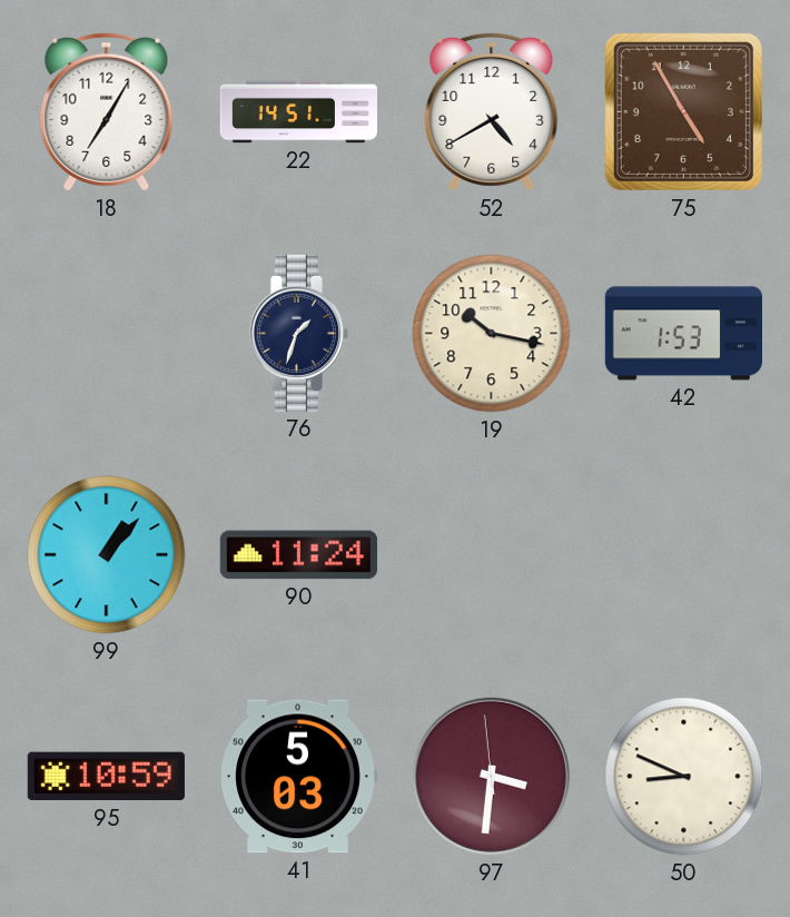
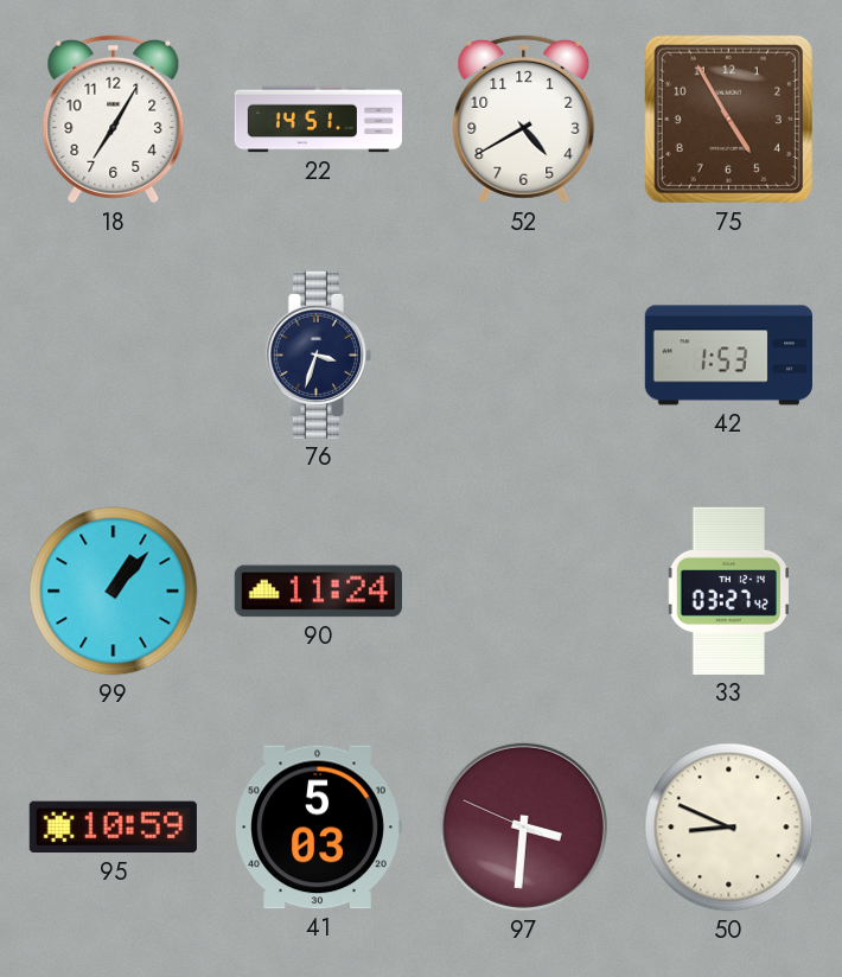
76: 1:33 -> 3:33 (318, 355)
19: 10:17 -> none (492, 334)
33: none -> 03:27 (728, 590)
97: 3:30:59 -> 3:30:49 (523, 826)
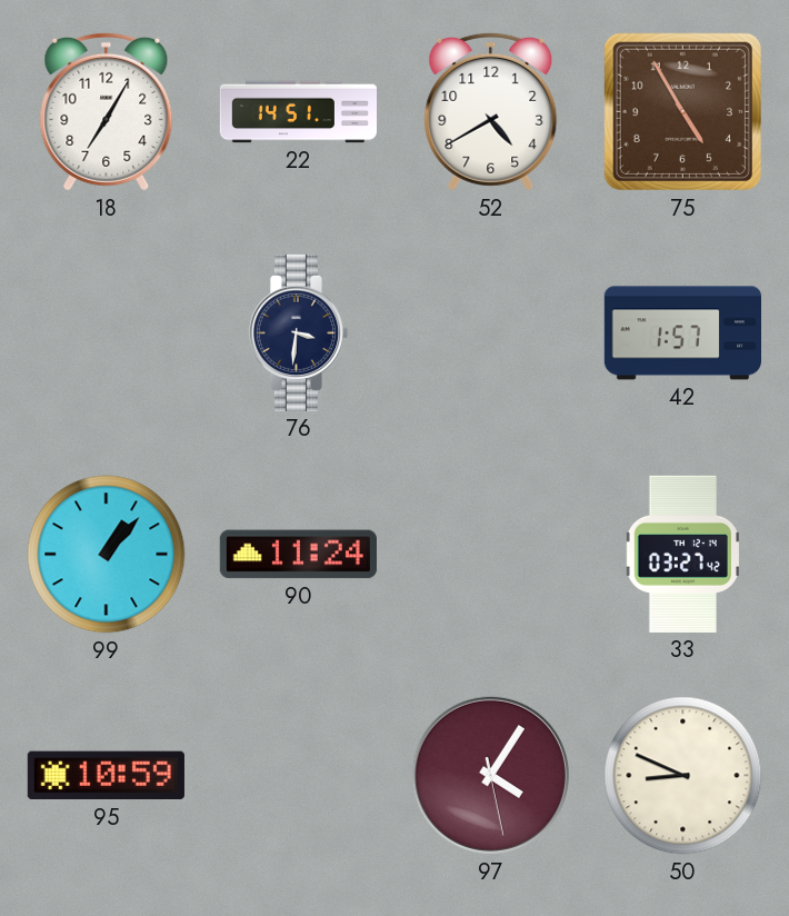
76: 3:33 -> 3:31 (298, 332)
42: 1:53 -> 1:57 (682, 333)
41: 5:03 -> none (318, 828)
97: 3:30 -> 4:05 (490, 775)
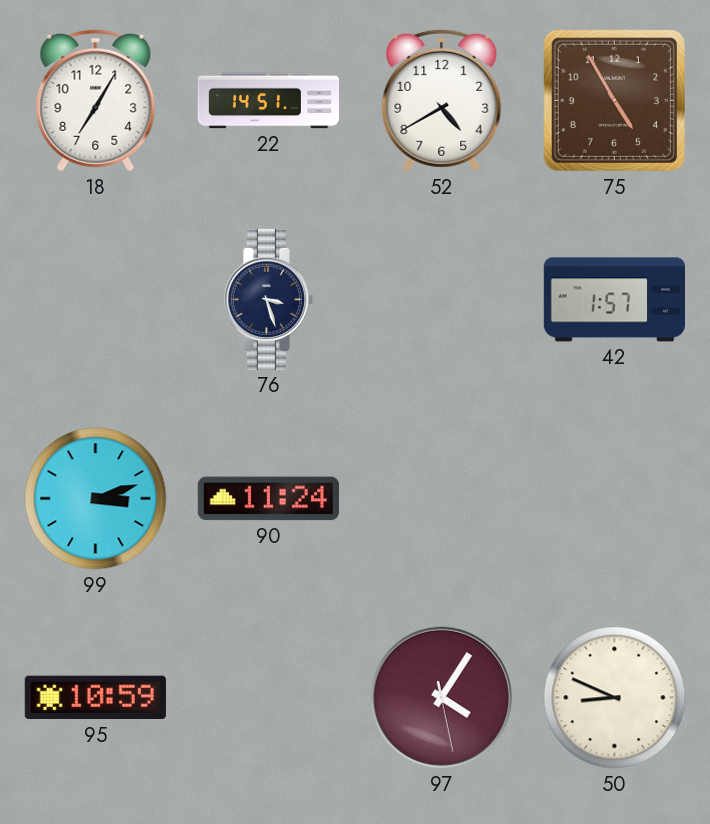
76: 3:31 -> 3:27 (268, 299)
99: 1:07 -> 3:12 (96, 499)
33: 03:27 -> none (682, 554)
